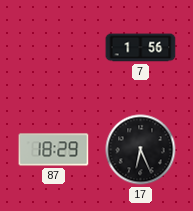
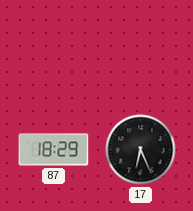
7: 1:56 -> none (141, 48)
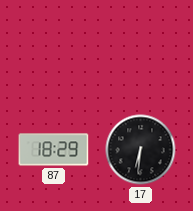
17: 6:26 -> 6:31 (141, 150)
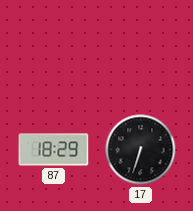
17: 6:31 -> 6:33 (141, 150)
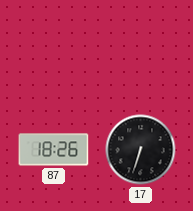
87: 18:29 -> 18:26 (54, 150)
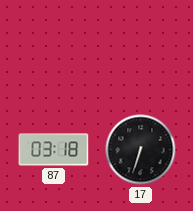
87: 18:26 -> 03:18 (54, 150)
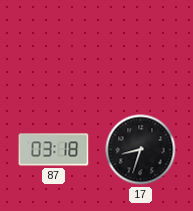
17: 6:33 -> 8:33 (141, 150)
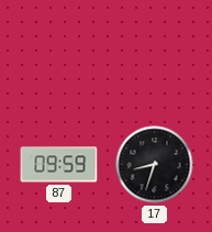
87: 03:18 -> 09:59 (59, 165)
